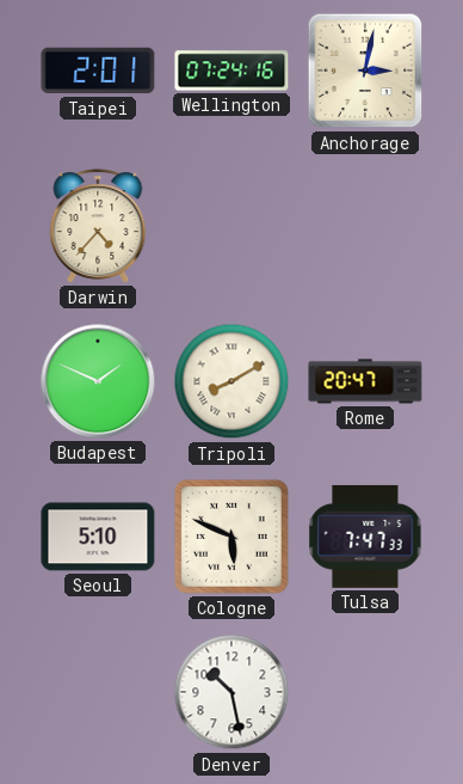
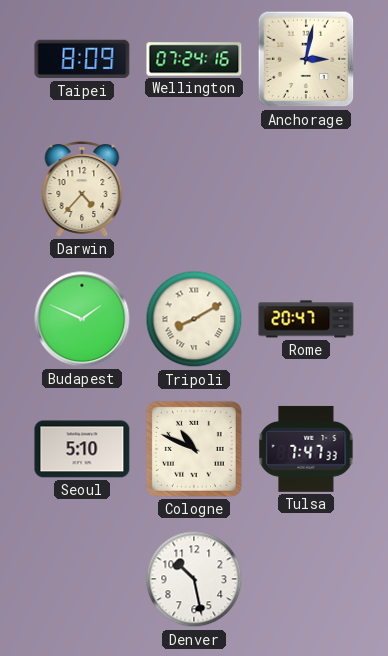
Taipei: 2:01 -> 8:09 (82, 59)
Cologne: 5:49 -> 10:49 (194, 449)
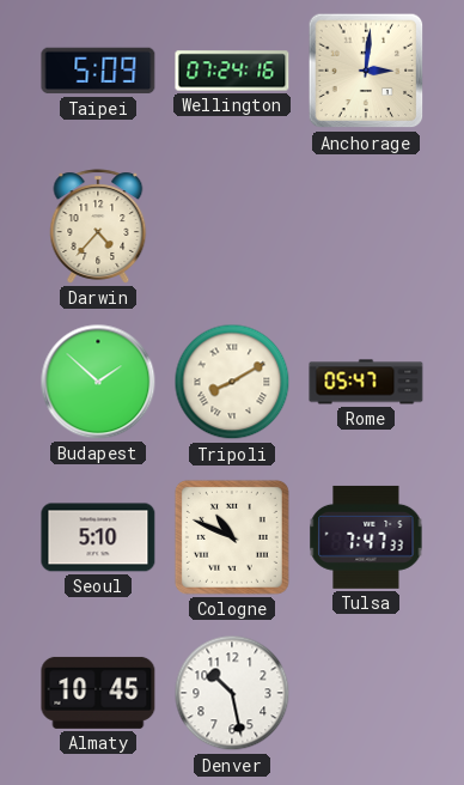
Taipei: 8:09 -> 5:09 (98, 71)
Anchorage: 3:02 -> 3:01 (366, 71)
Budapest: 1:49 -> 1:52 (98, 382)
Rome: 20:47 -> 05:47 (366, 382)
Almaty: none -> 10:45 (98, 693)
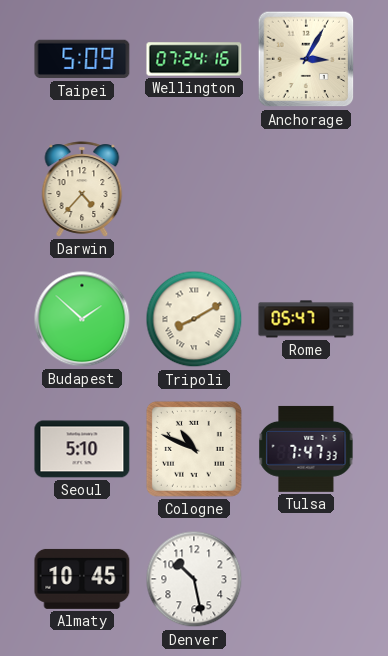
Anchorage: 3:01 -> 3:05 (306, 59)
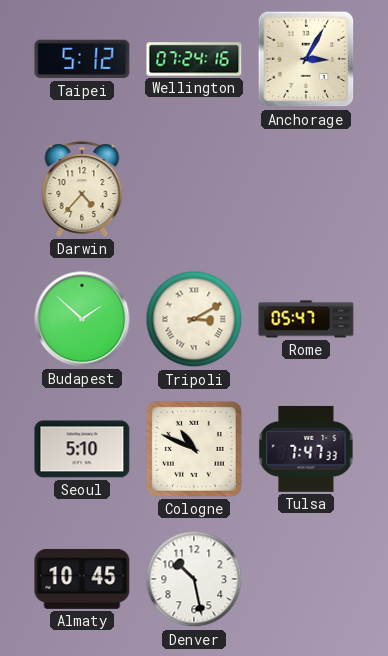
Taipei: 5:09 -> 5:12 (82, 59)
Tripoli: 8:10 -> 3:10 (194, 319)
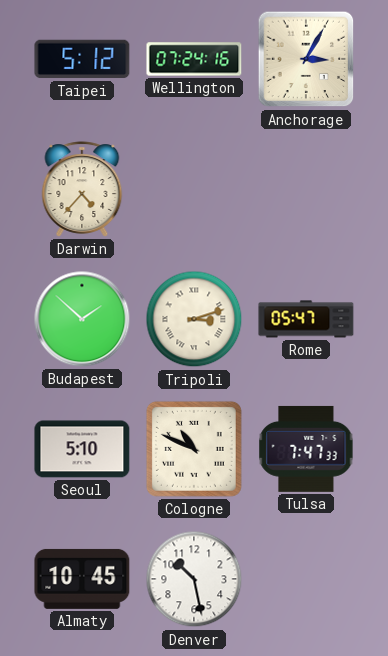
Tripoli: 3:10 -> 3:12 (194, 319)
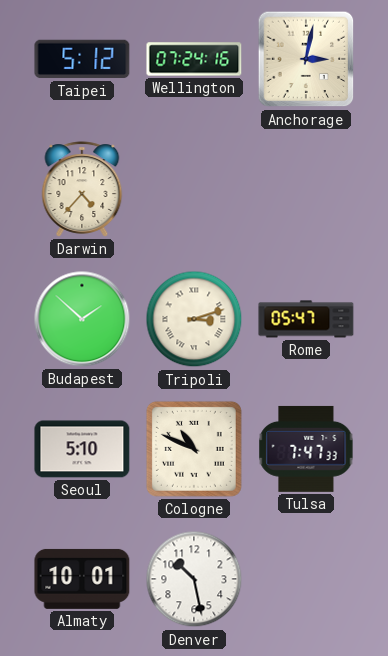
Anchorage: 3:05 -> 3:02 (306, 59)
Almaty: 10:45 -> 10:01 (82, 579)
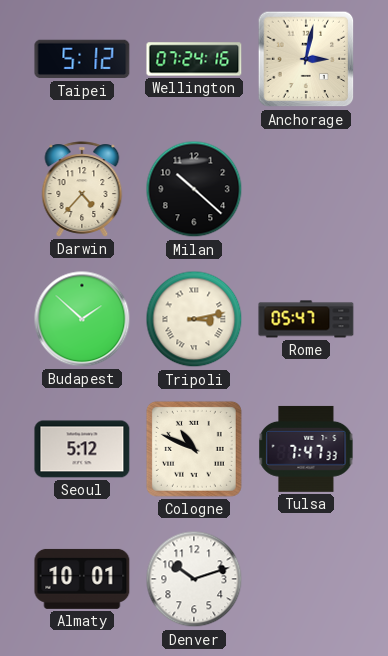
Milan: none -> 10:22 (194, 189)
Tripoli: 3:12 -> 3:13 (194, 319)
Seoul: 5:10 -> 5:12 (82, 449)
Denver: 10:28 -> 10:12 (194, 579)
